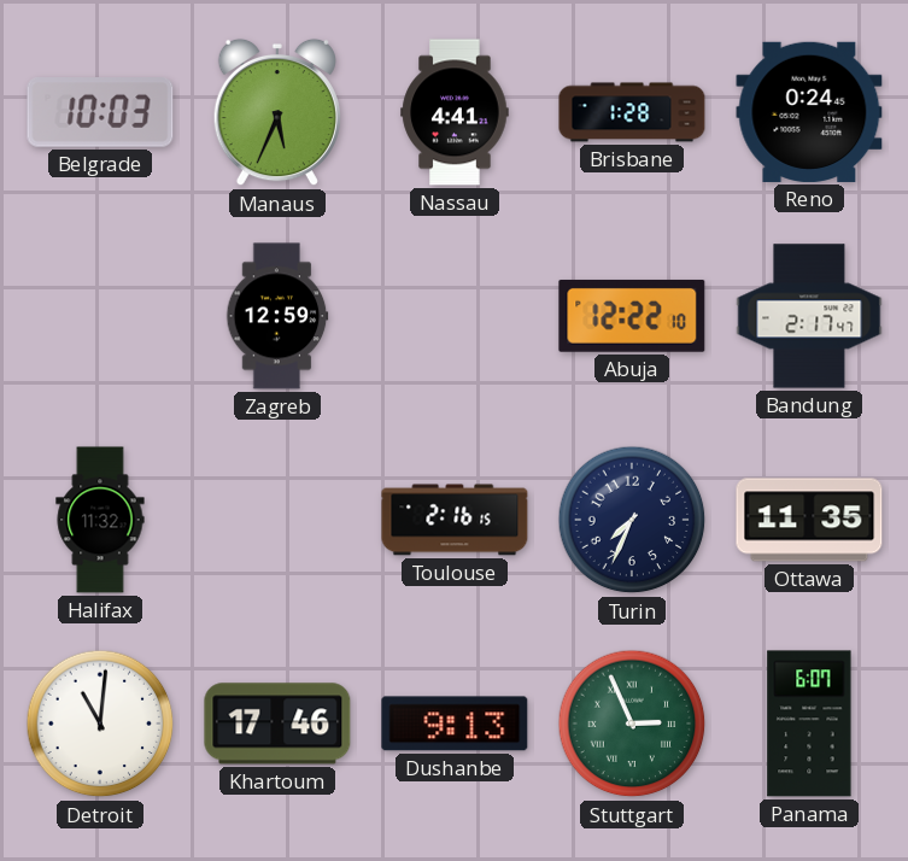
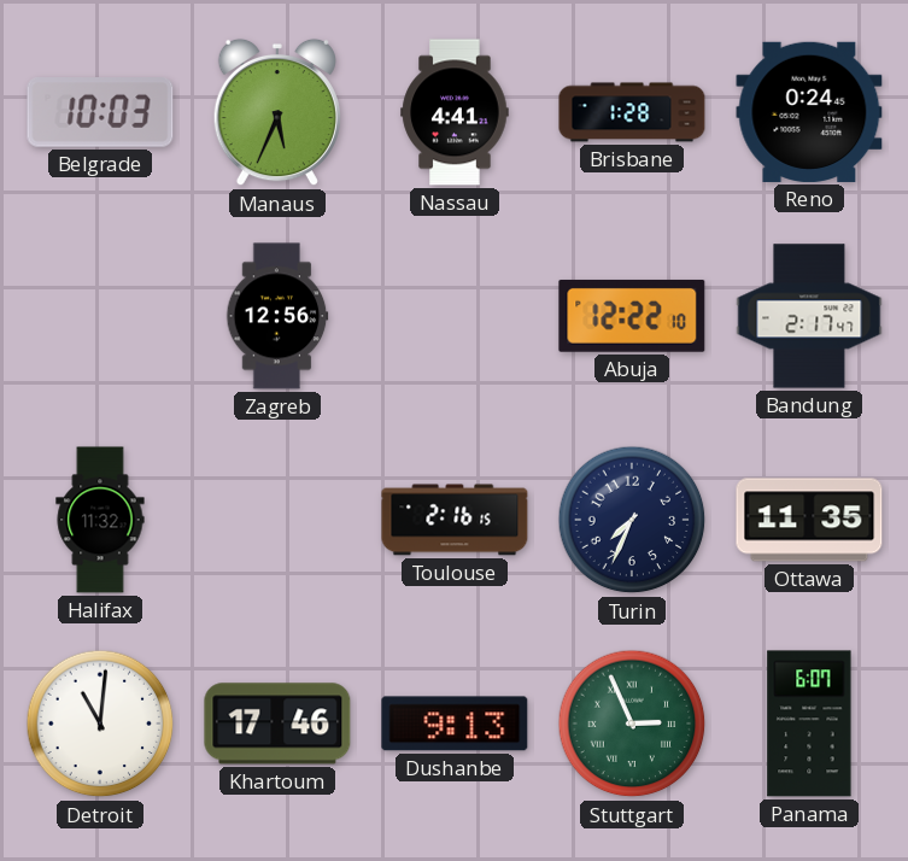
Zagreb: 12:59 -> 12:56 (277, 316)
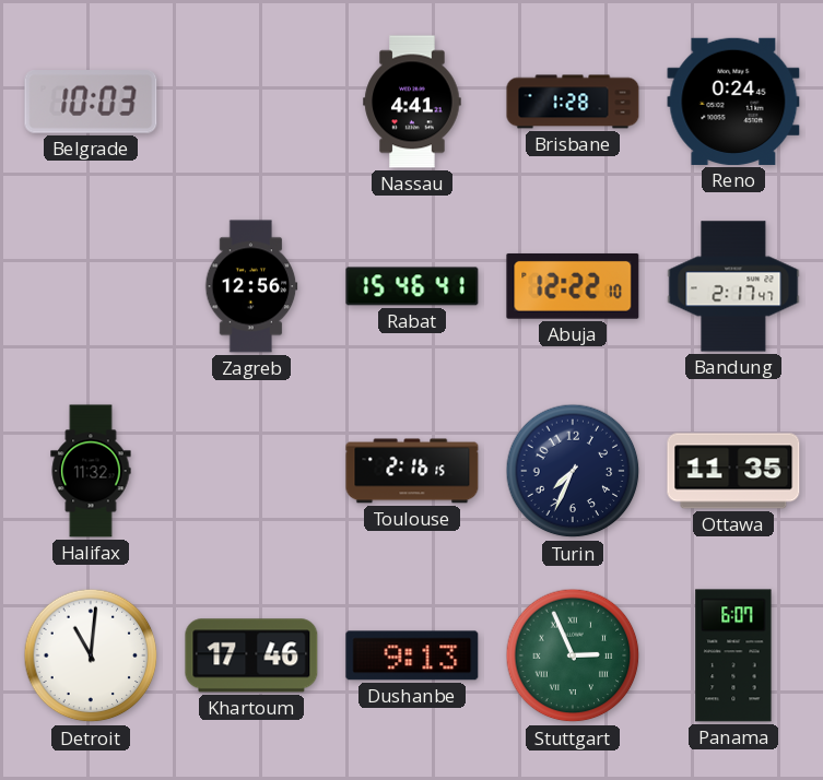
Manaus: 5:34 -> none (277, 112)
Rabat: none -> 15:46 (412, 286)
